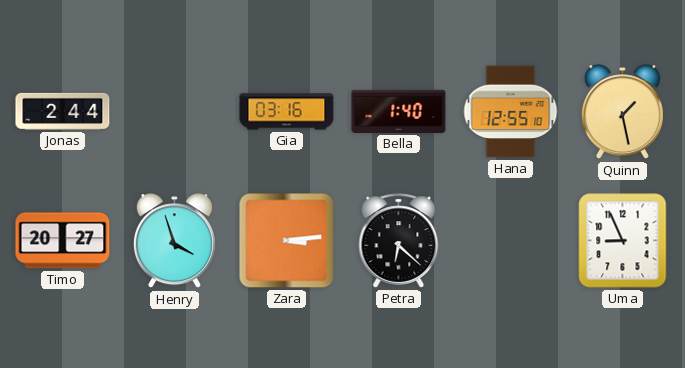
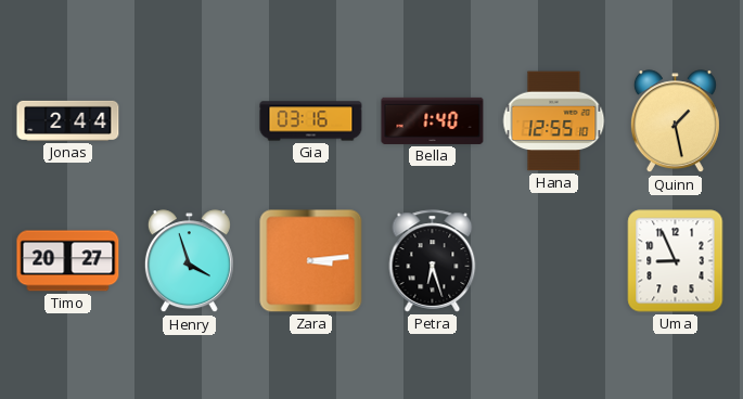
Petra: 6:22 -> 6:27 (433, 261)
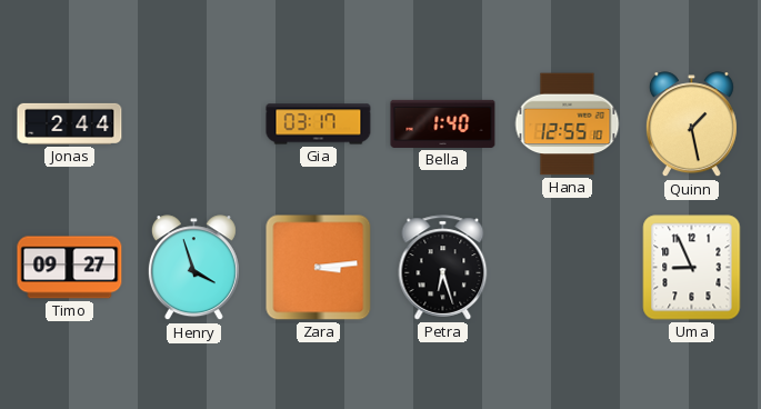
Gia: 03:16 -> 03:17 (319, 124)
Timo: 20:27 -> 09:27 (70, 268)
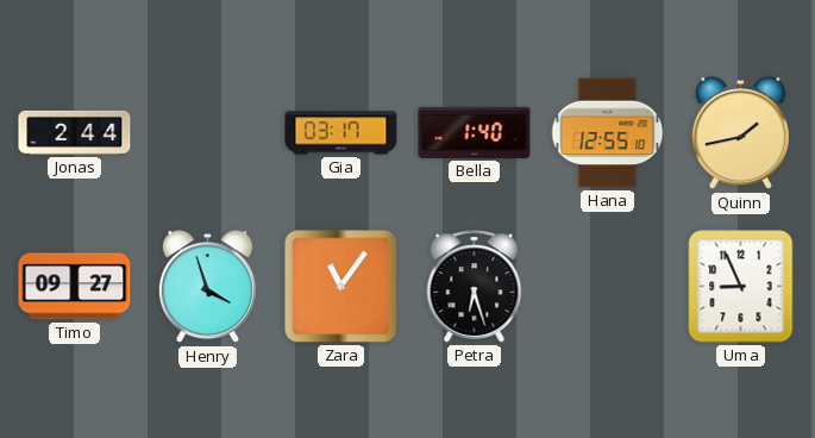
Quinn: 1:28 -> 1:43 (740, 133)
Zara: 3:14 -> 11:06 (341, 287)
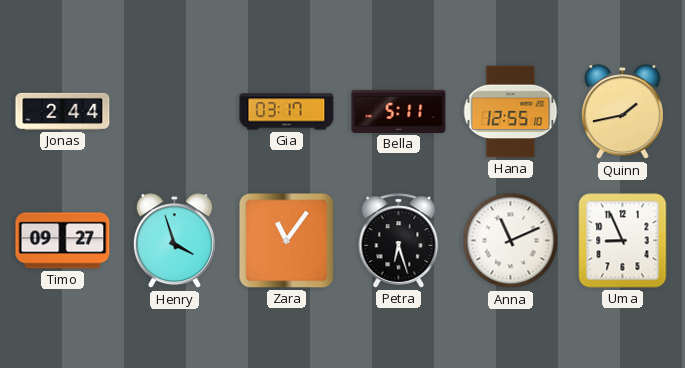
Bella: 1:40 -> 5:11 (399, 111)
Anna: none -> 11:11 (511, 241)
